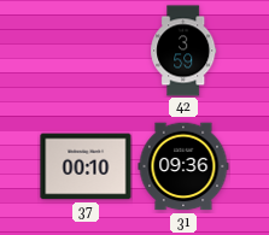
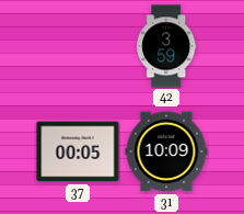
37: 00:10 -> 00:05 (78, 151)
31: 09:36 -> 10:09 (166, 151)
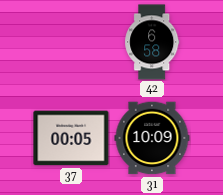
42: 3:59 -> 6:58 (152, 42)
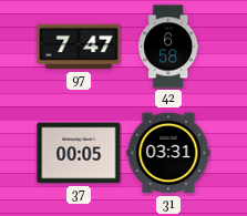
97: none -> 7:47 (79, 47)
31: 10:09 -> 03:31 (168, 153)
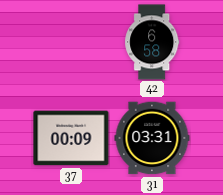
97: 7:47 -> none (79, 47)
37: 00:05 -> 00:09 (71, 138)
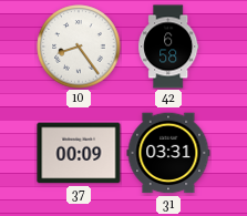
10: none -> 8:24 (79, 47)
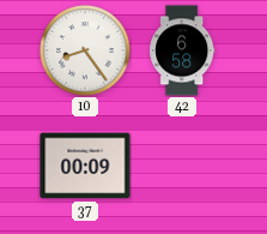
31: 03:31 -> none (168, 153)
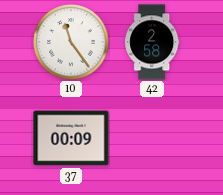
10: 8:24 -> 11:24 (71, 42)
42: 6:58 -> 2:58 (152, 42)
